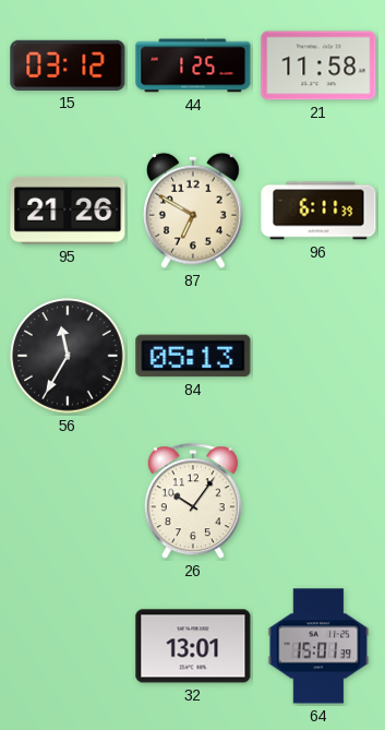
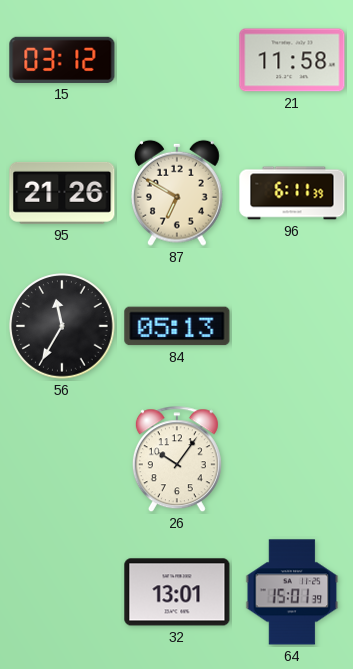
44: 1:25 -> none (193, 65)
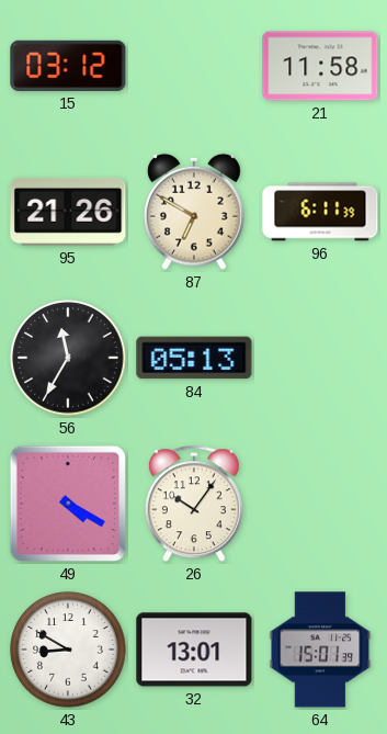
49: none -> 4:20 (68, 504)
43: none -> 8:50 (68, 650)
